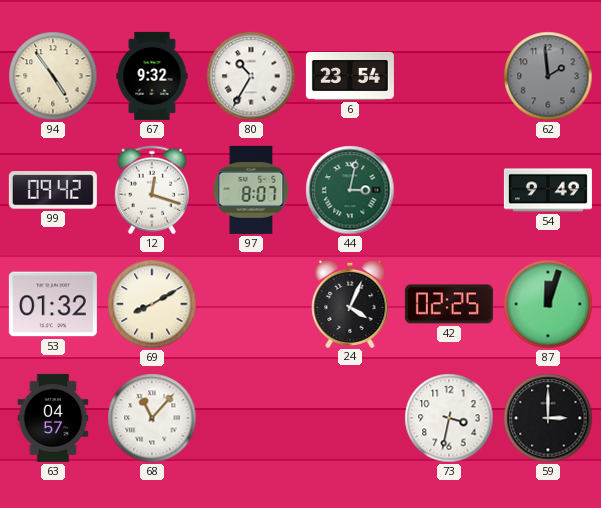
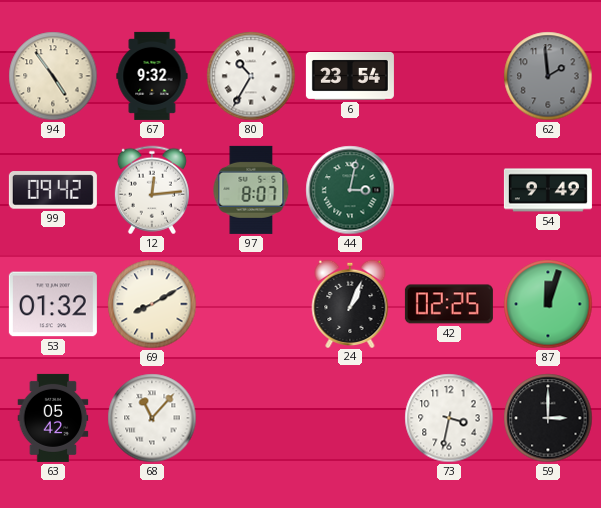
12: 12:18 -> 12:14 (152, 190)
24: 4:04 -> 1:04 (350, 303)
63: 04:57 -> 05:42 (53, 418)
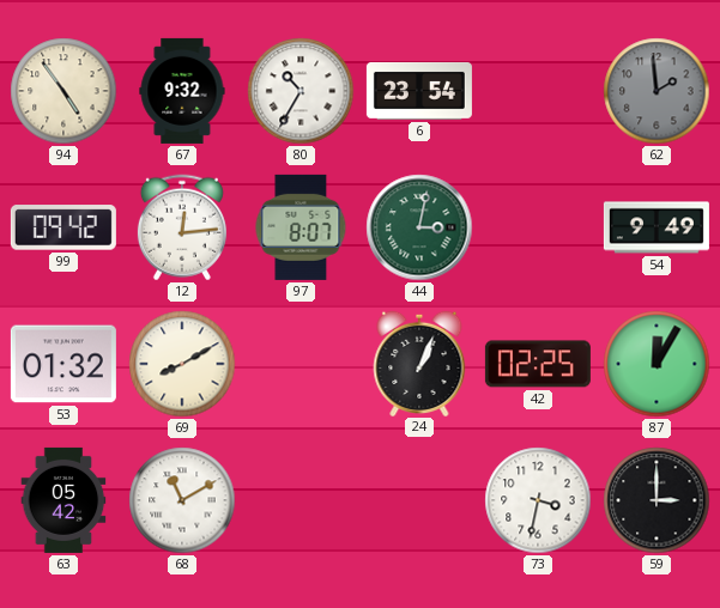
87: 12:03 -> 12:05 (657, 364)
68: 11:07 -> 11:10 (182, 500)
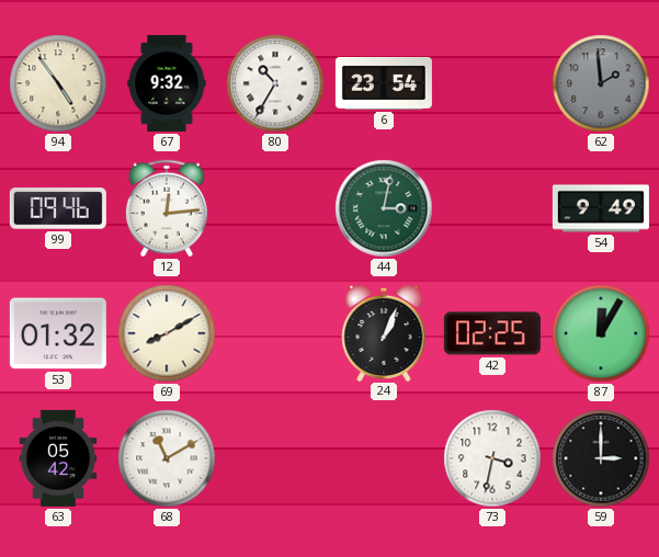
99: 09:42 -> 09:46 (58, 208)
97: 8:07 -> none (301, 227)
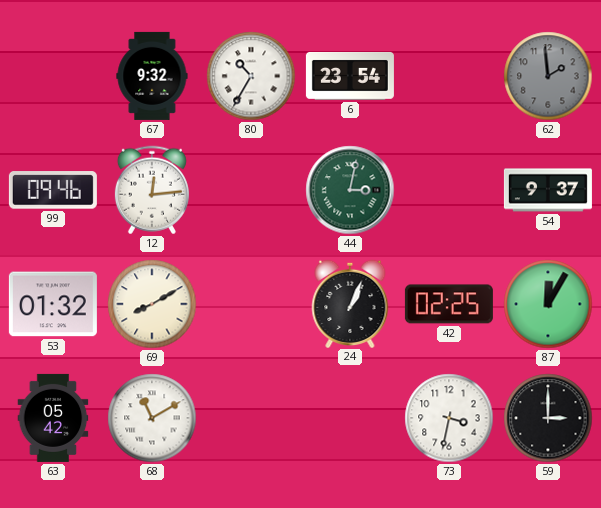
94: 4:54 -> none (58, 83)
54: 9:49 -> 9:37 (548, 190)
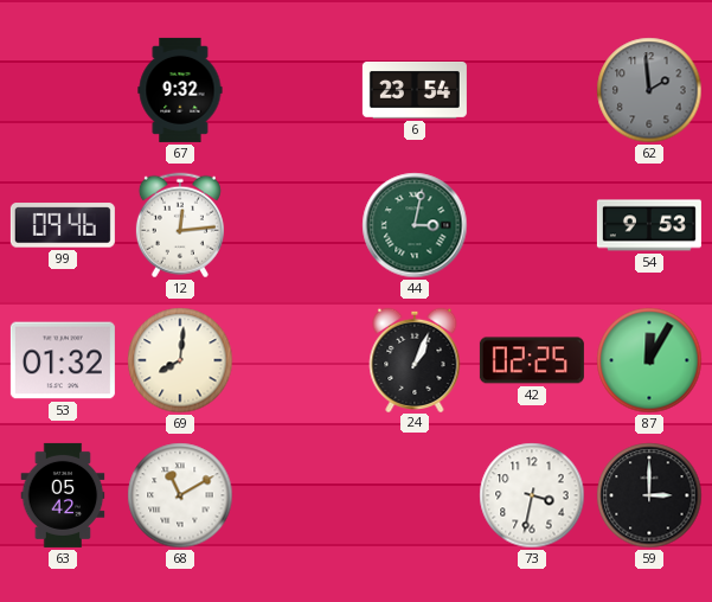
80: 10:35 -> none (251, 76)
54: 9:37 -> 9:53 (649, 225)
69: 8:10 -> 8:01 (180, 360)
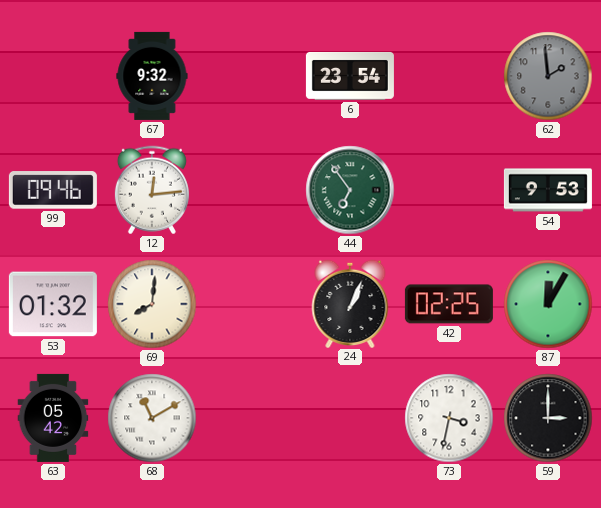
44: 3:02 -> 6:54 (350, 190)
